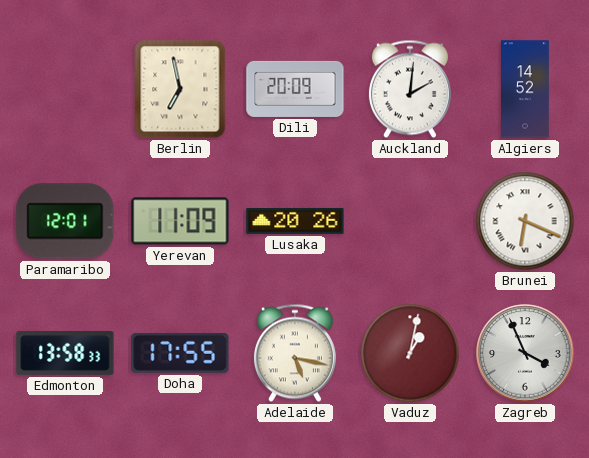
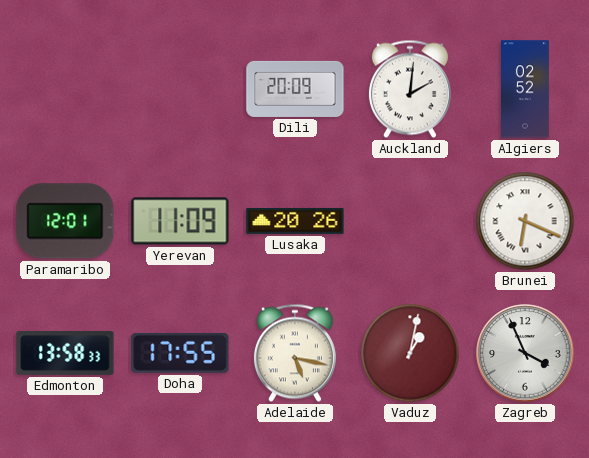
Berlin: 6:58 -> none (180, 89)
Algiers: 14:52 -> 02:52 (526, 89)
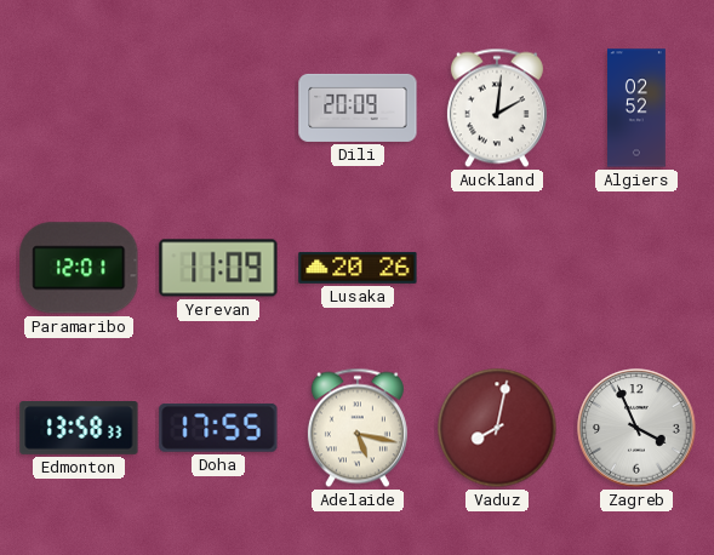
Brunei: 6:19 -> none (525, 221)
Vaduz: 1:02 -> 8:02 (497, 428)
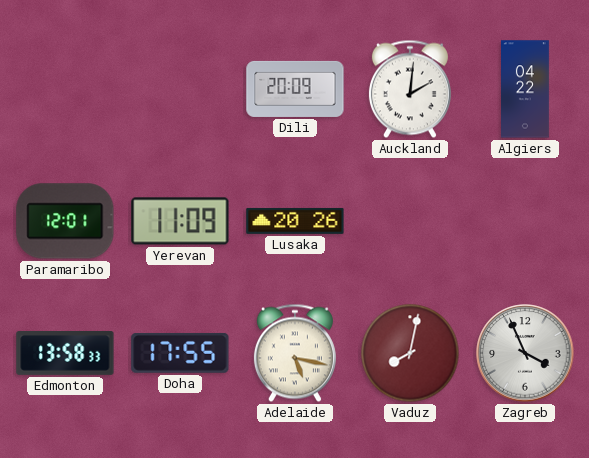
Algiers: 02:52 -> 04:22 (526, 89)
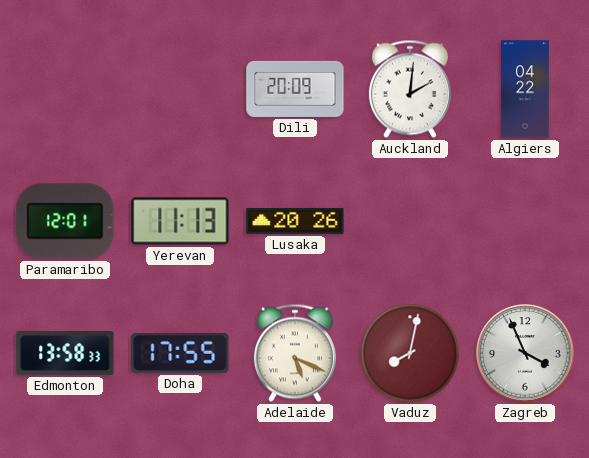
Yerevan: 11:09 -> 11:13 (180, 221)
Adelaide: 5:17 -> 5:19 (295, 353)
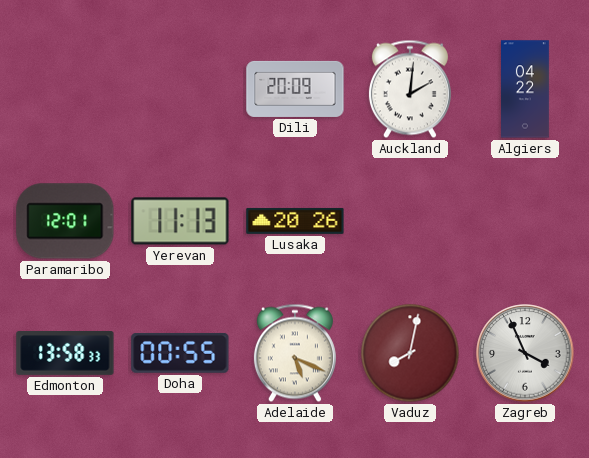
Doha: 17:55 -> 00:55 (180, 353)
